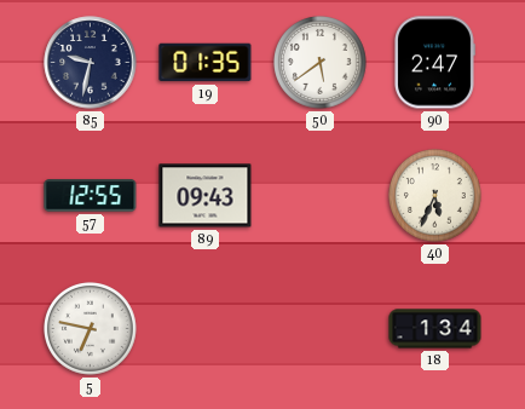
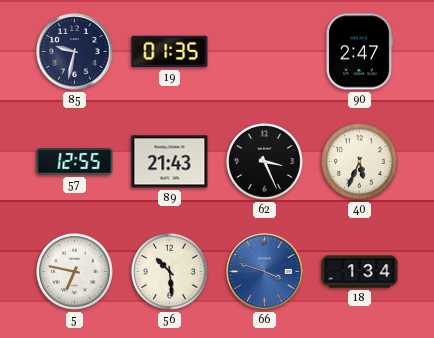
50: 5:39 -> none (321, 63)
89: 09:43 -> 21:43 (170, 162)
62: none -> 3:26 (265, 162)
56: none -> 10:29 (170, 272)
66: none -> 3:48 (265, 272)
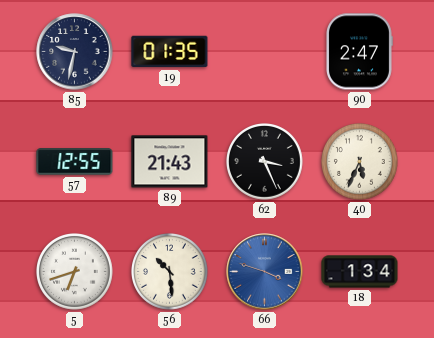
5: 6:47 -> 6:42 (75, 272)
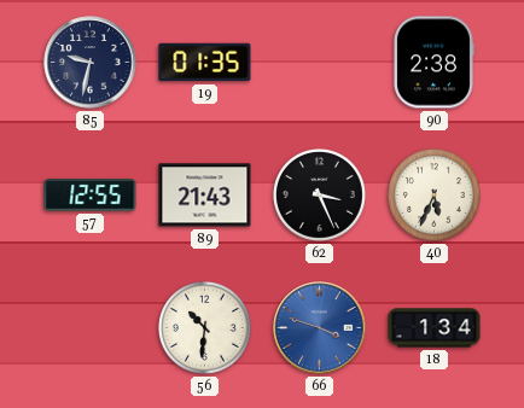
90: 2:47 -> 2:38 (433, 63)
5: 6:42 -> none (75, 272)
56: 10:29 -> 10:31 (205, 328)
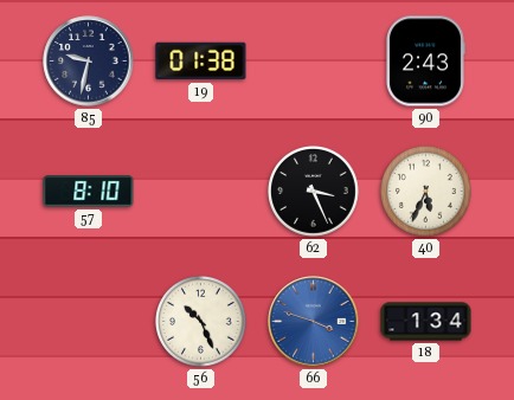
19: 01:35 -> 01:38 (201, 62)
90: 2:38 -> 2:43 (425, 62)
57: 12:55 -> 8:10 (89, 192)
89: 21:43 -> none (205, 196)
56: 10:31 -> 10:26 (201, 322)
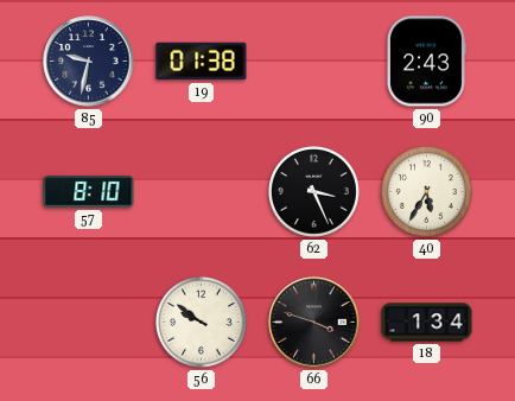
40: 5:34 -> 5:35 (427, 192)
56: 10:26 -> 9:51 (202, 323)
66 dial: blue -> black (314, 323)
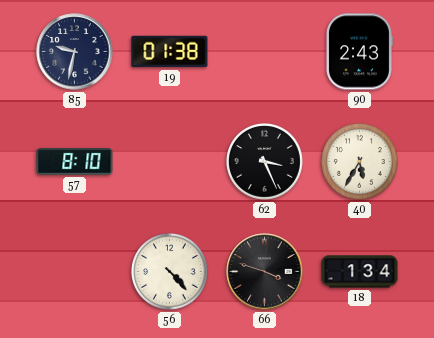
56: 9:51 -> 4:23 (170, 272)
